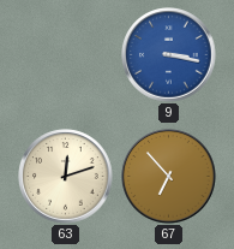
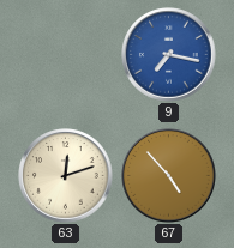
9: 3:17 -> 7:17 (169, 55)
67: 6:53 -> 4:53 (169, 176)
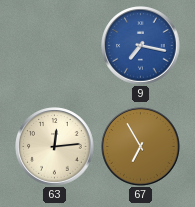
63: 12:12 -> 12:14 (55, 147)
67: 4:53 -> 6:55 (141, 147)
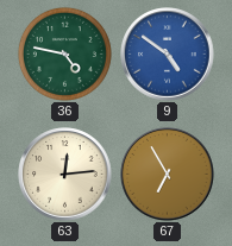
36: none -> 4:47 (64, 53)
9: 7:17 -> 4:51 (168, 55)
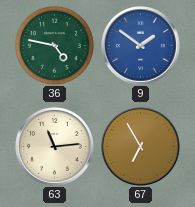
9: 4:51 -> 1:51 (141, 46)
63: 12:14 -> 11:14 (55, 147)
